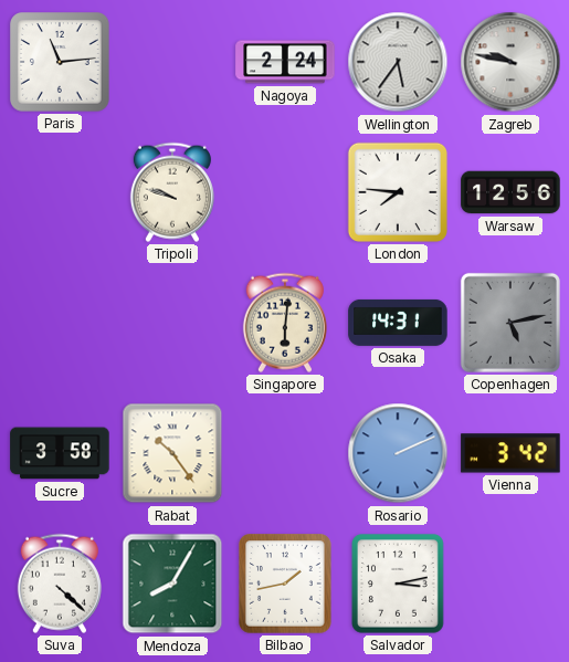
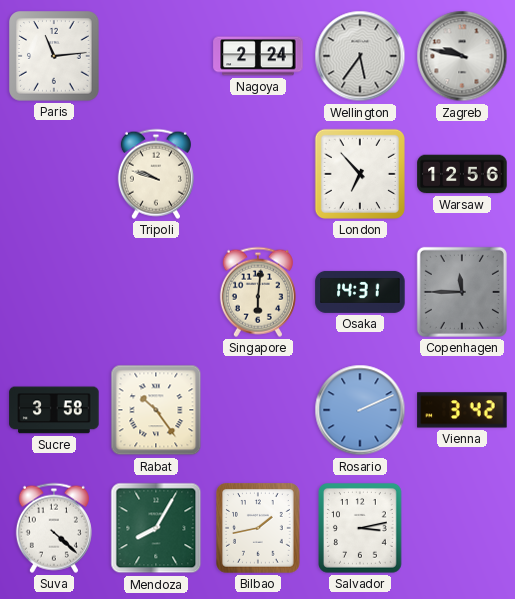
London: 7:46 -> 6:53 (360, 174)
Copenhagen: 5:13 -> 11:45 (462, 292)
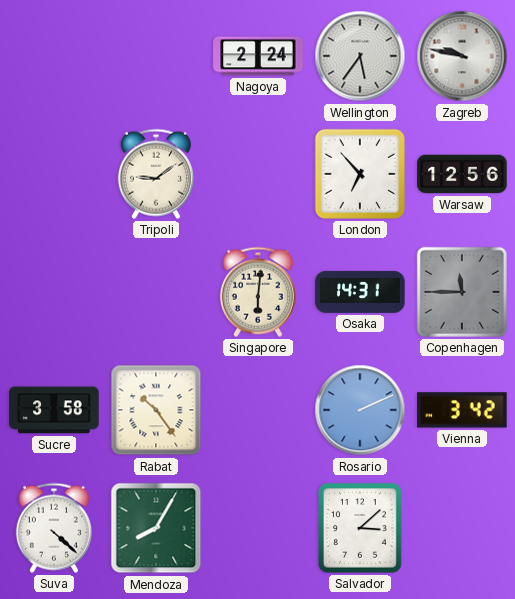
Paris: 11:14 -> none (54, 56)
Tripoli: 9:48 -> 9:09 (156, 174)
Bilbao: 1:43 -> none (259, 529)
Salvador: 3:13 -> 3:08 (361, 529)
